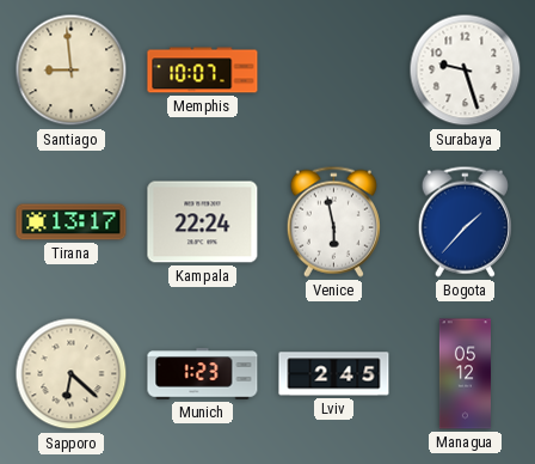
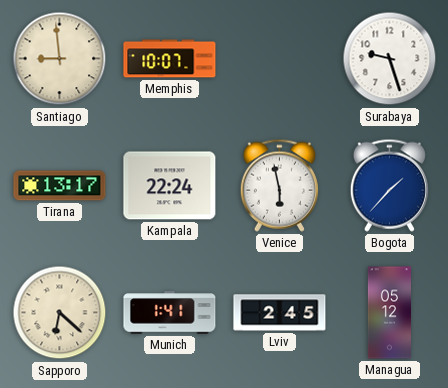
Munich: 1:23 -> 1:41 (170, 313)
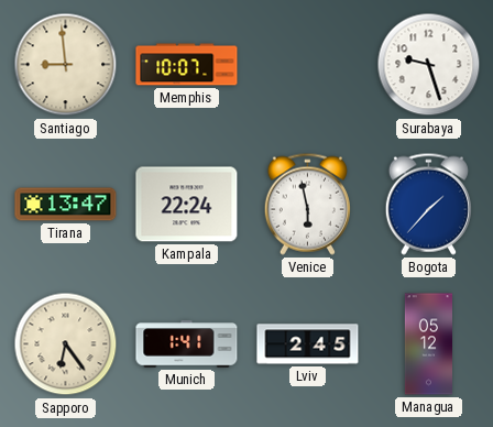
Tirana: 13:17 -> 13:47 (66, 205)
Sapporo: 6:22 -> 6:24 (66, 344)
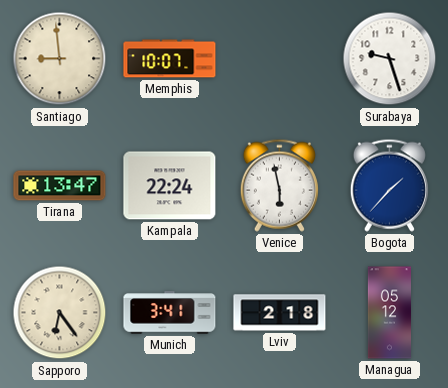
Munich: 1:41 -> 3:41 (170, 313)
Lviv: 2:45 -> 2:18 (280, 313)
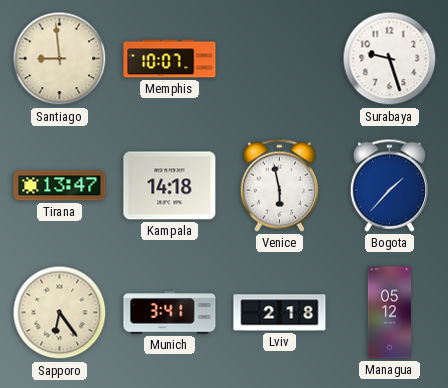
Kampala: 22:24 -> 14:18 (170, 186)
